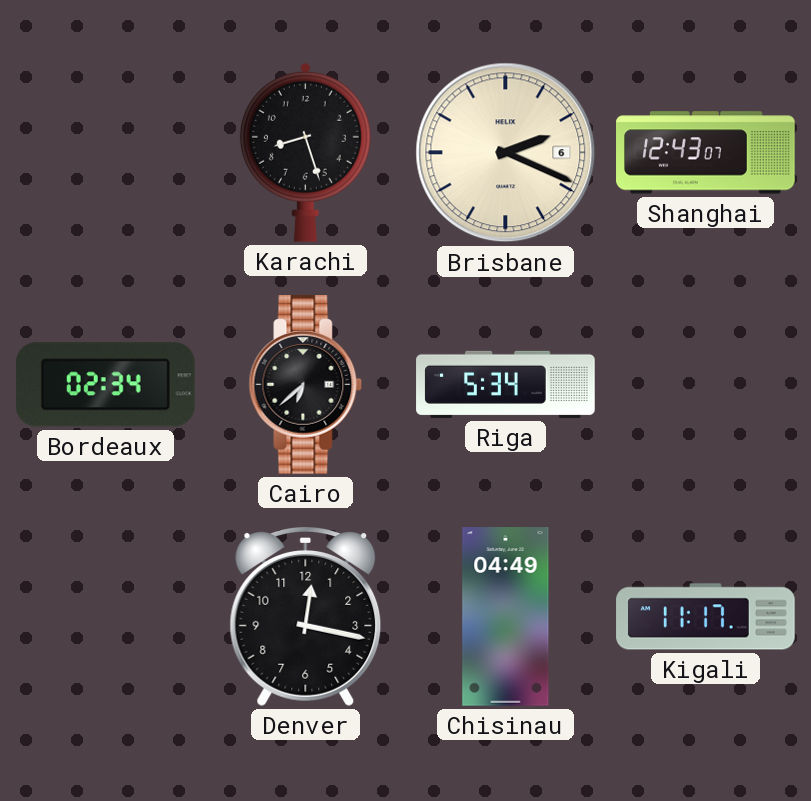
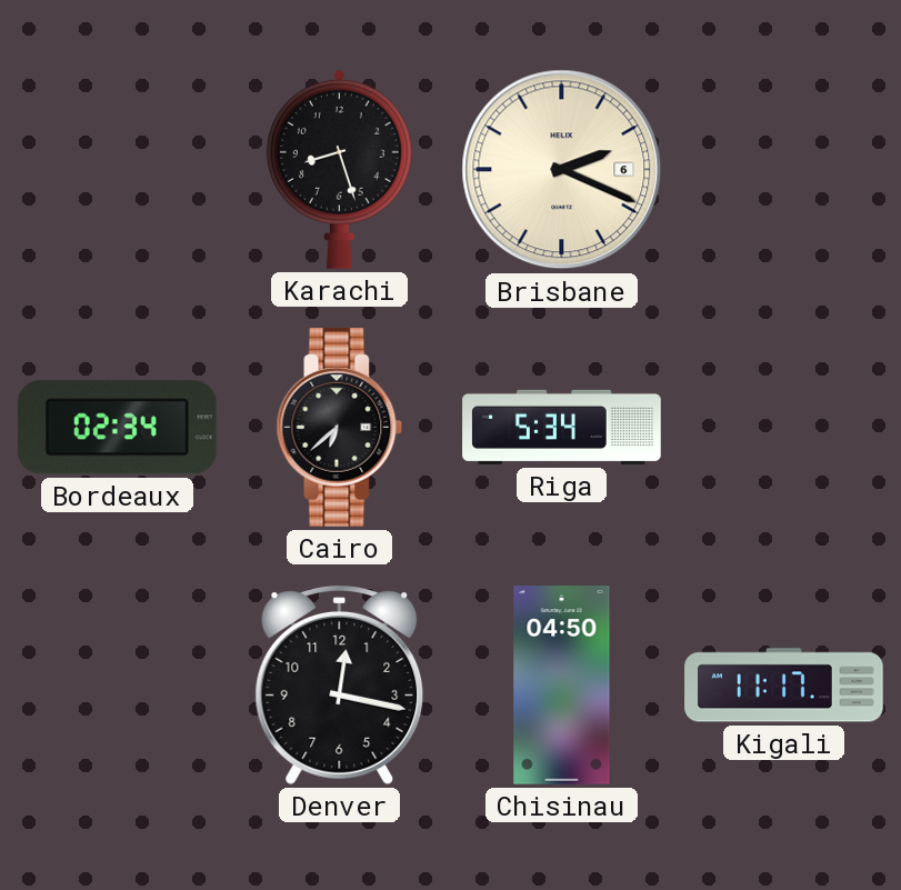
Shanghai: 12:43 -> none (706, 153)
Chisinau: 04:49 -> 04:50 (562, 686)
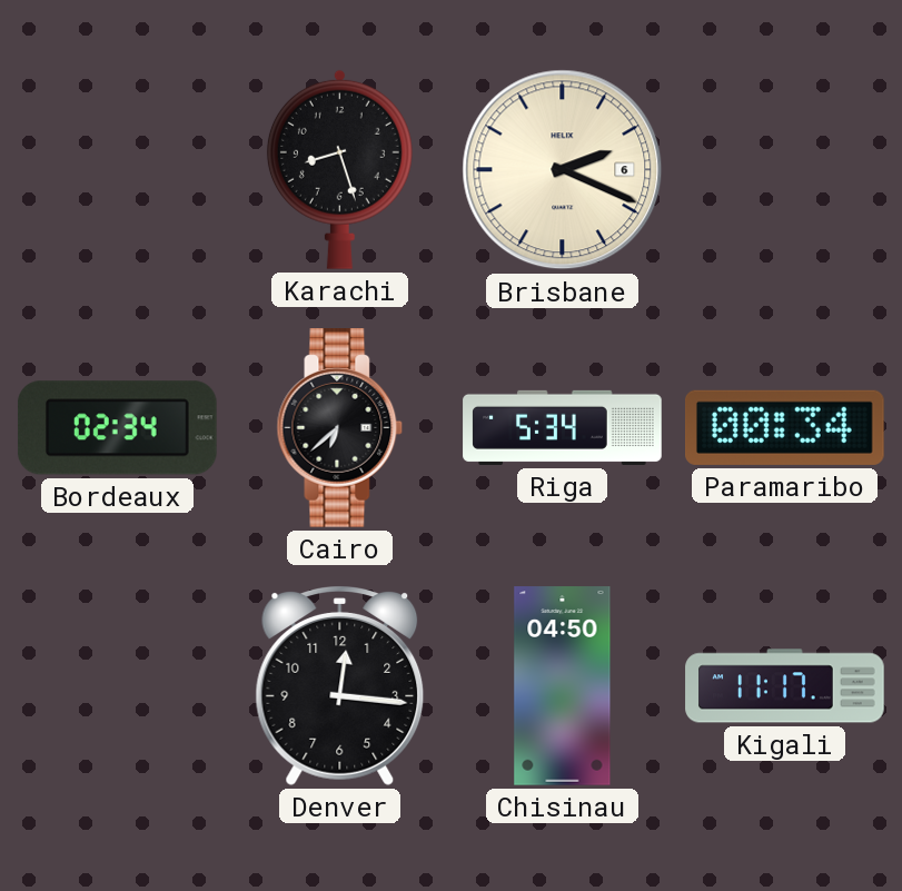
Paramaribo: none -> 00:34 (785, 427)
Denver: 12:17 -> 12:16 (340, 685)
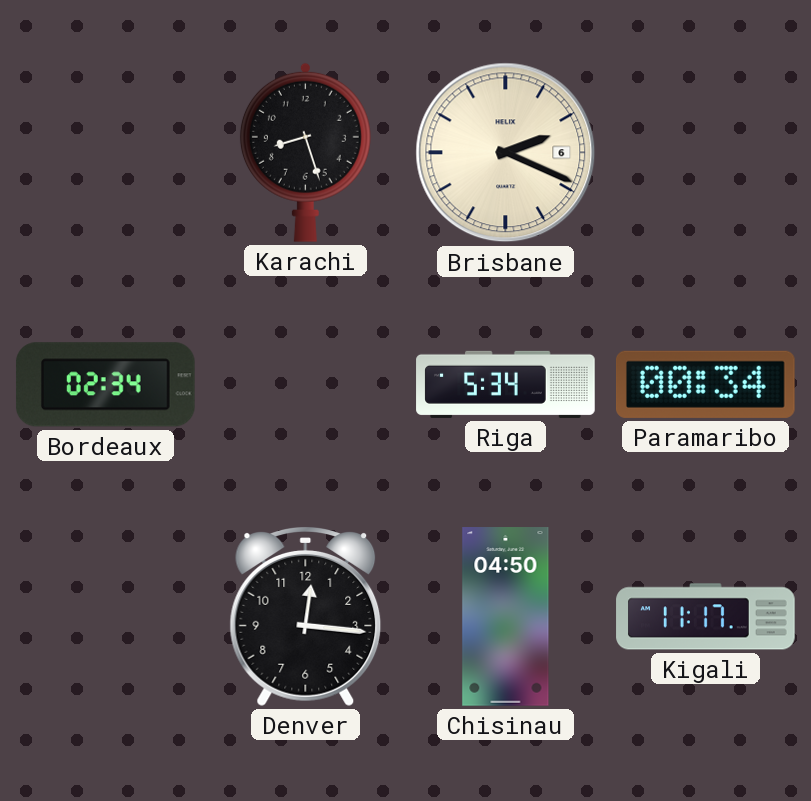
Cairo: 6:38 -> none (340, 428)
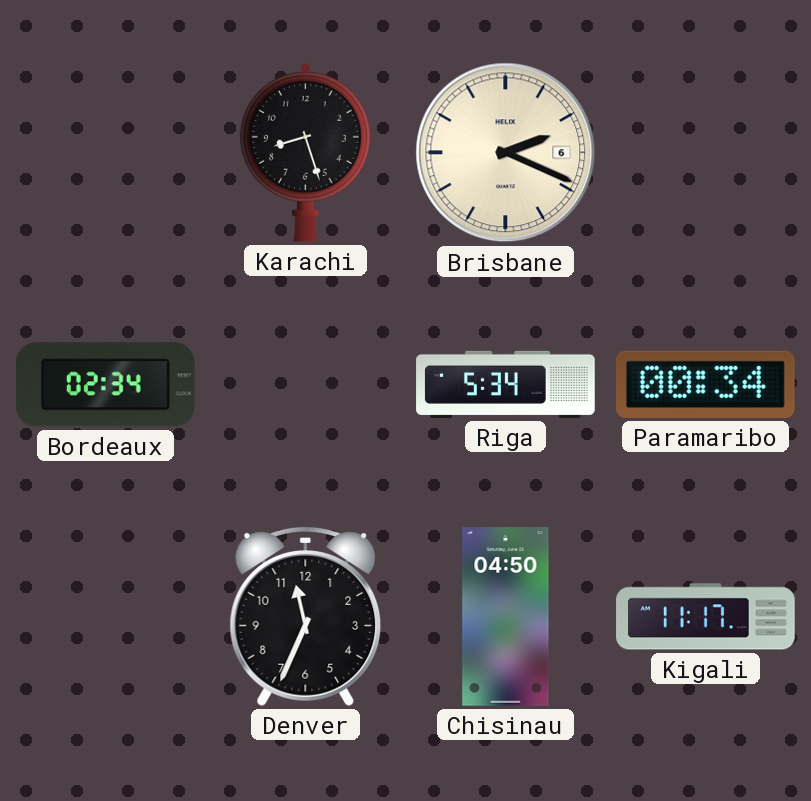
Denver: 12:16 -> 11:34 (306, 616)
